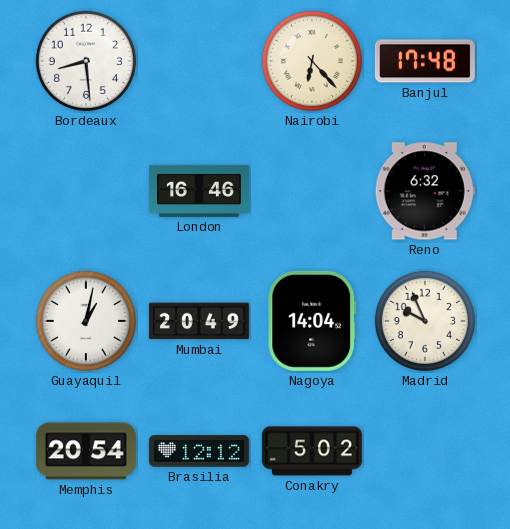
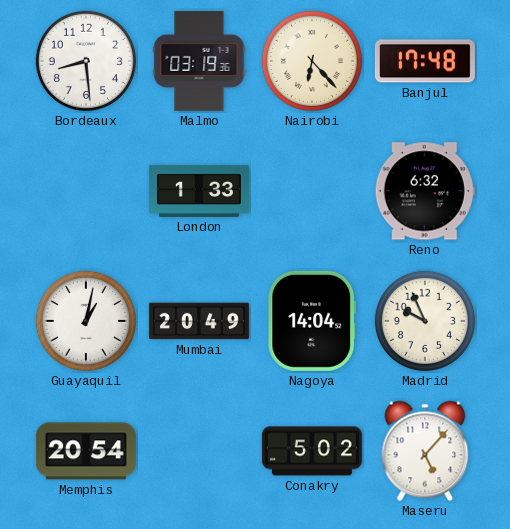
Malmo: none -> 03:19 (199, 61)
London: 16:46 -> 1:33 (199, 191)
Brasilia: 12:12 -> none (199, 451)
Maseru: none -> 5:07 (425, 451)
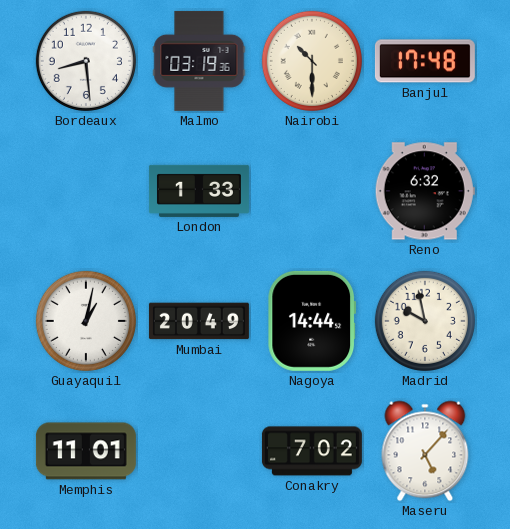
Nairobi: 6:23 -> 10:30 (312, 61)
Nagoya: 14:04 -> 14:44 (312, 321)
Madrid: 9:56 -> 9:58 (425, 321)
Memphis: 20:54 -> 11:01 (86, 451)
Conakry: 5:02 -> 7:02 (312, 451)
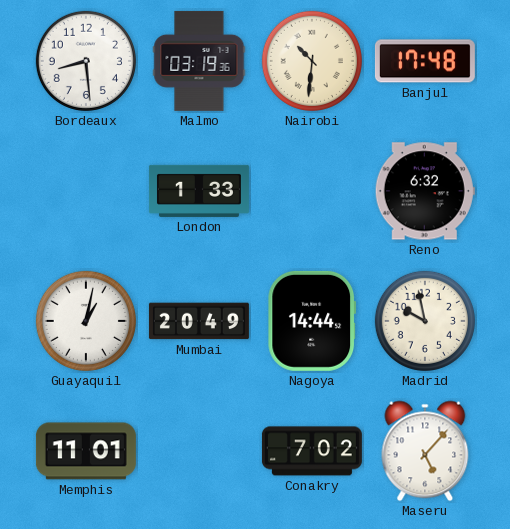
Nairobi: 10:30 -> 10:31 (312, 61)
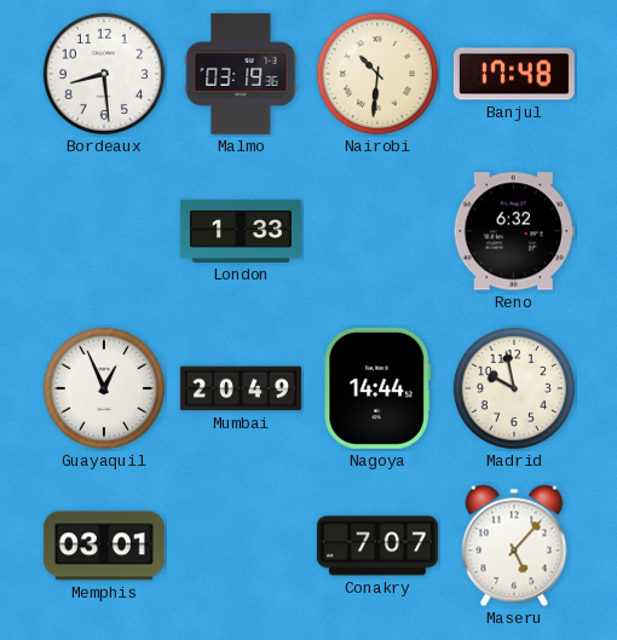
Guayaquil: 1:02 -> 12:56 (104, 388)
Memphis: 11:01 -> 03:01 (104, 546)
Conakry: 7:02 -> 7:07 (377, 546)
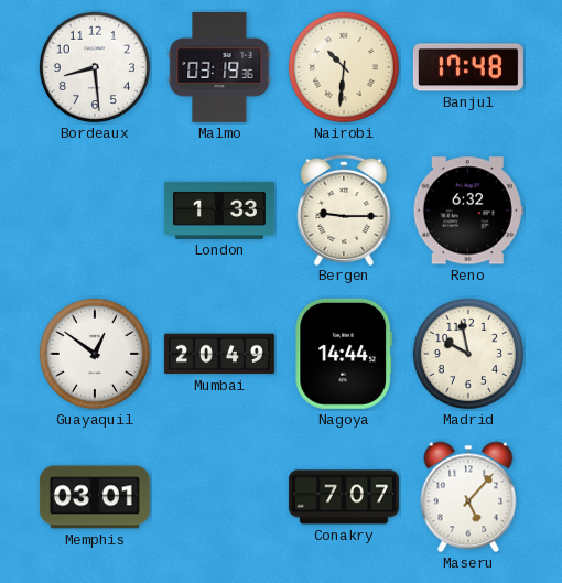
Bergen: none -> 9:15 (344, 209)
Guayaquil: 12:56 -> 12:51 (95, 354)
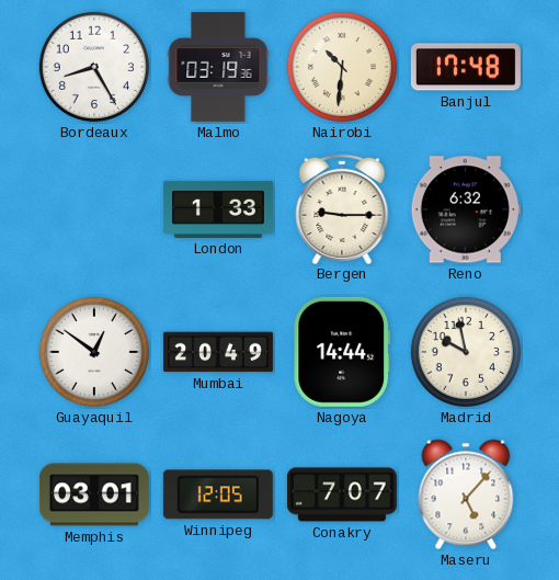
Bordeaux: 8:29 -> 8:25 (94, 67)
Winnipeg: none -> 12:05 (218, 494)
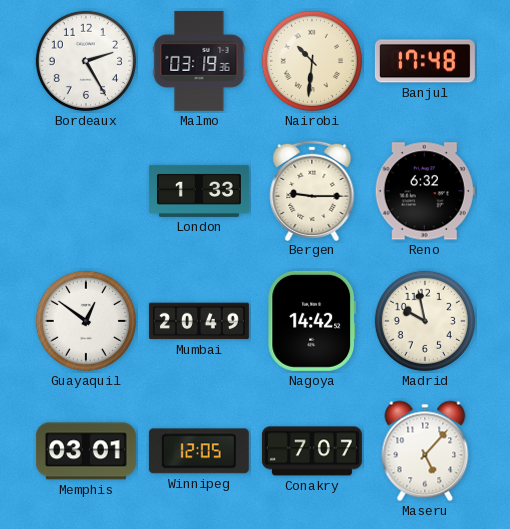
Bordeaux: 8:25 -> 2:25 (86, 61)
Nagoya: 14:44 -> 14:42 (312, 321)
